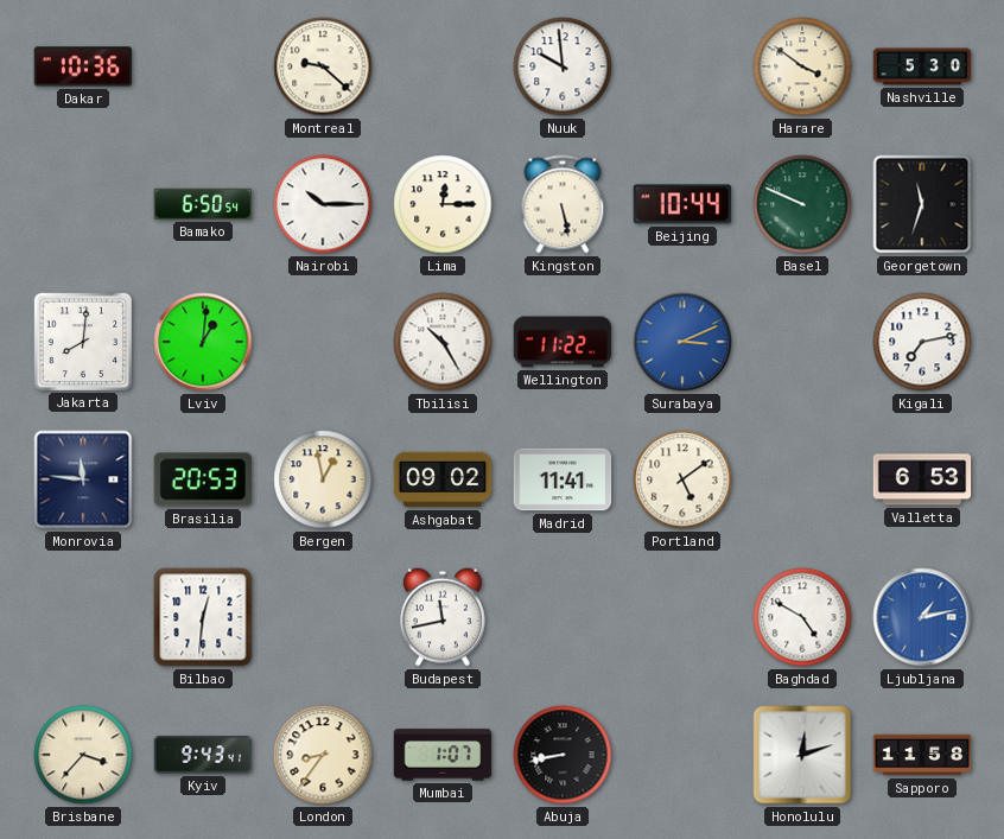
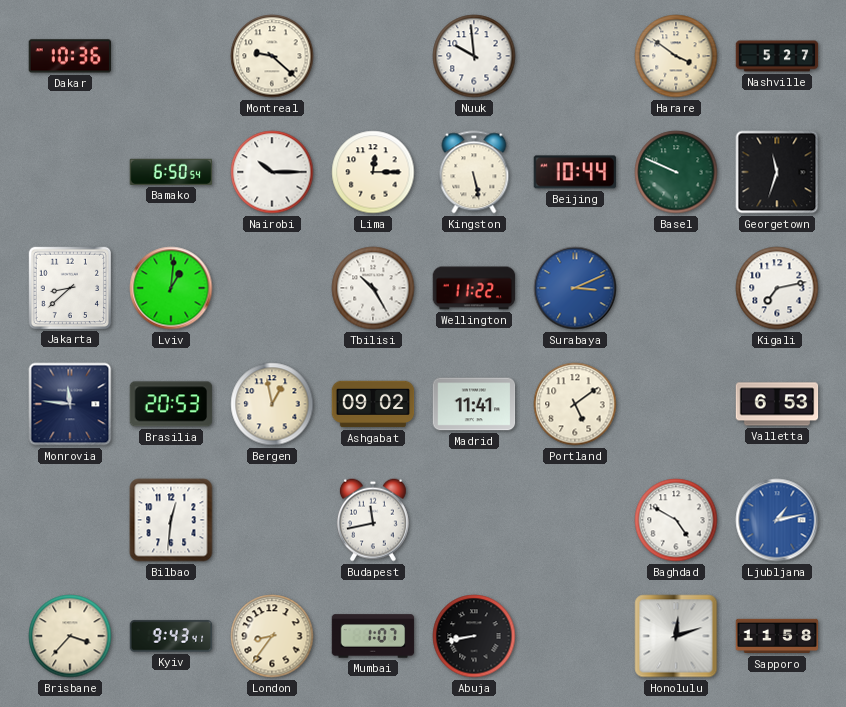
Nashville: 5:30 -> 5:27 (777, 56)
Jakarta: 8:01 -> 8:38 (69, 287)
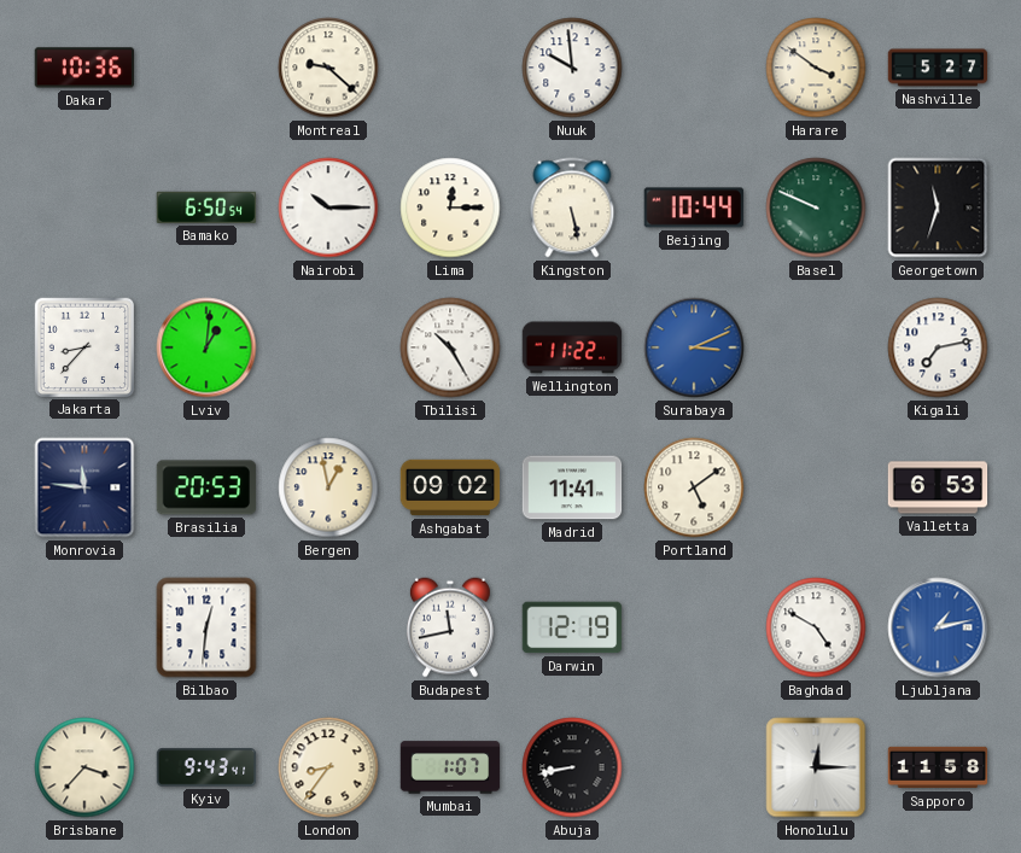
Jakarta: 8:38 -> 8:37 (83, 346)
Darwin: none -> 12:19 (572, 627)
Honolulu: 12:12 -> 12:15 (816, 767)
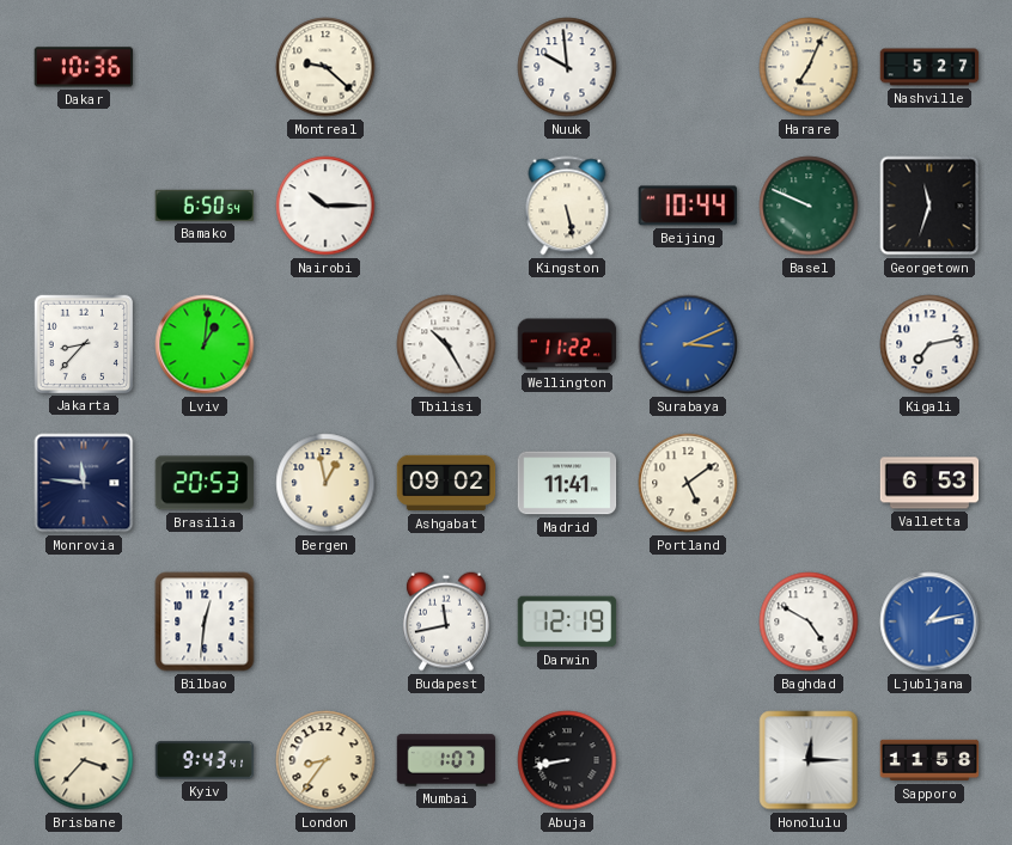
Harare: 3:51 -> 7:04 (809, 67)
Lima: 12:15 -> none (450, 208)
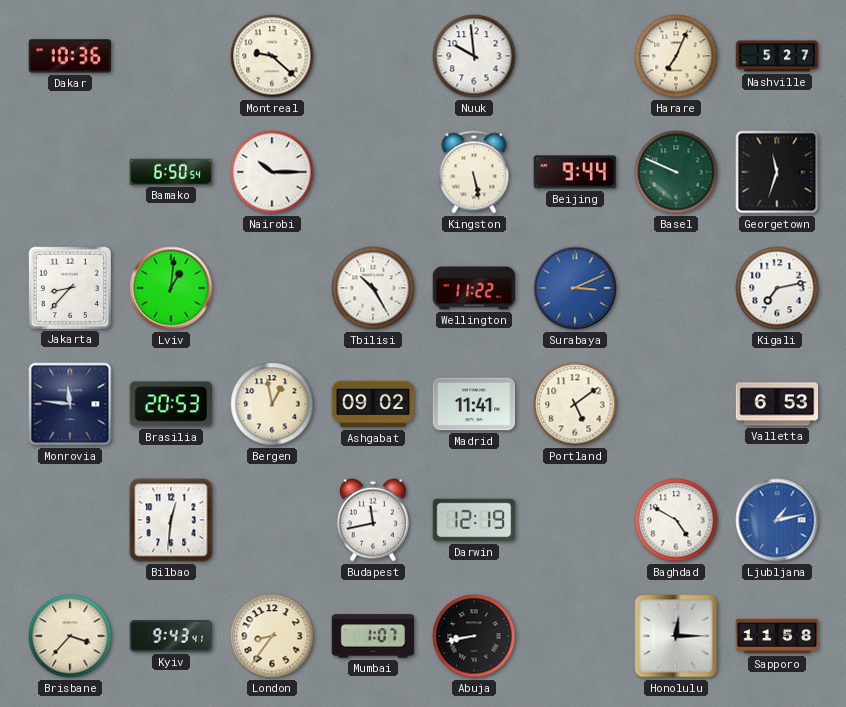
Beijing: 10:44 -> 9:44 (575, 172)
